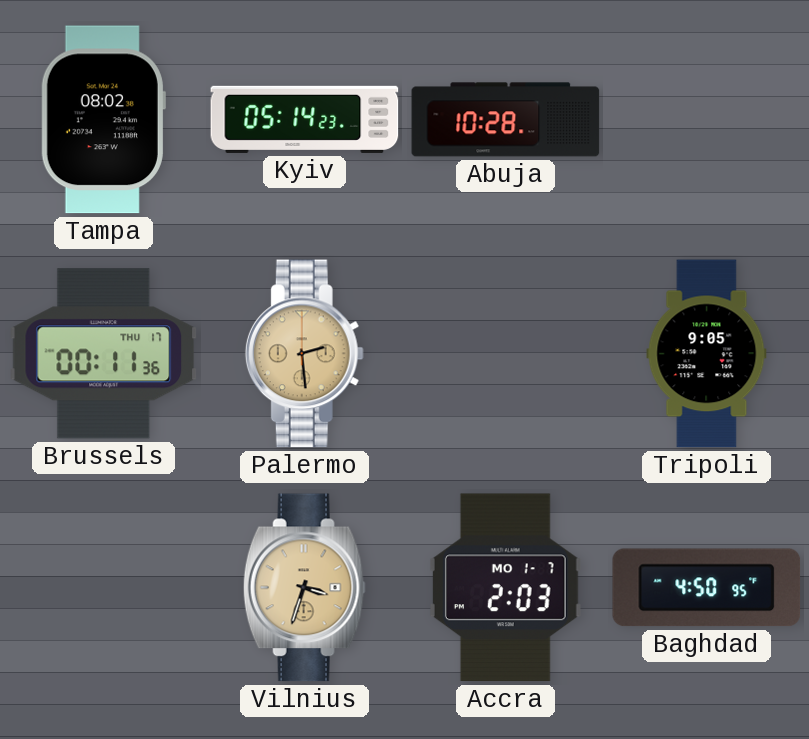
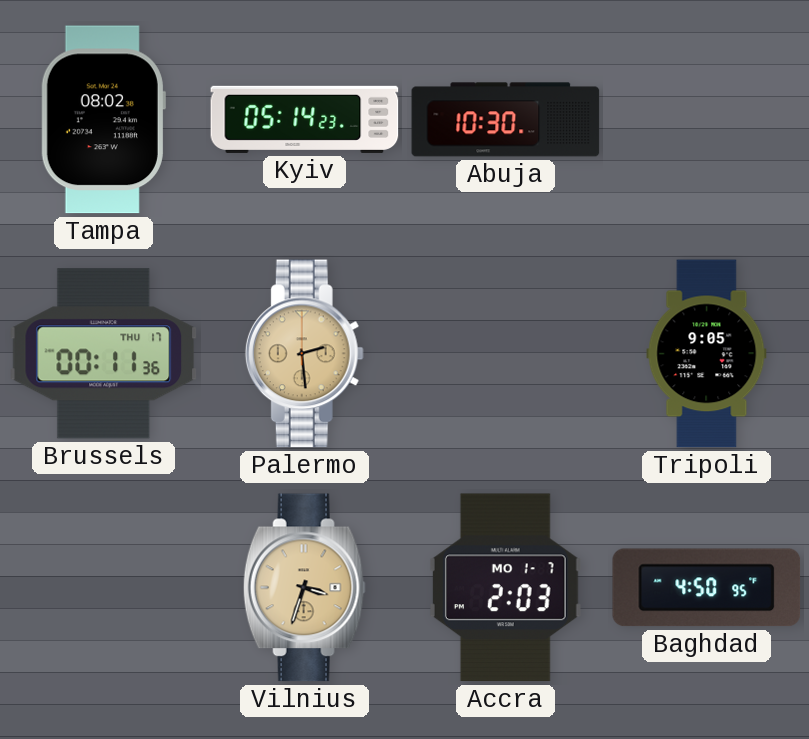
Abuja: 10:28 -> 10:30 (506, 120)
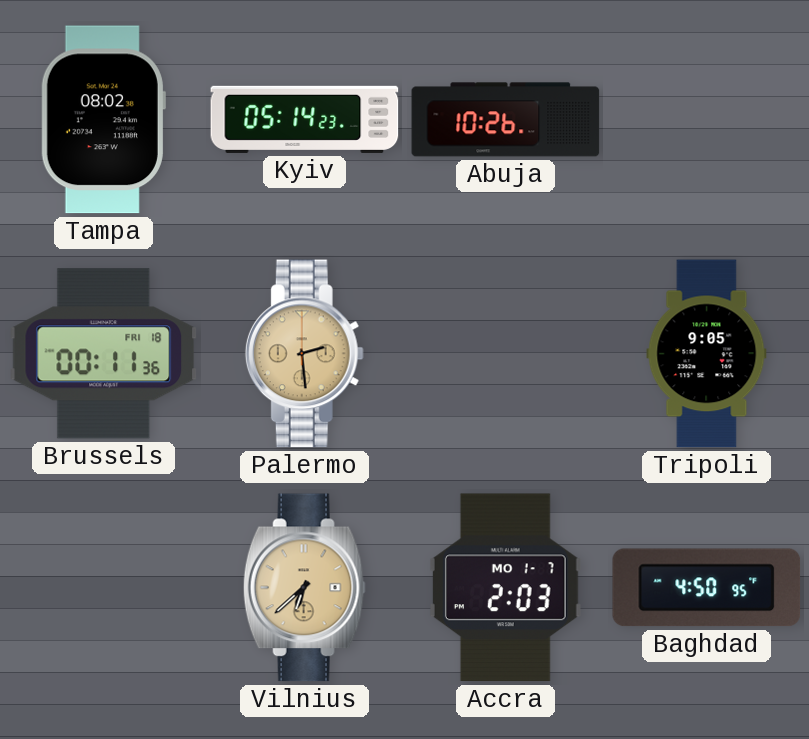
Abuja: 10:30 -> 10:26 (506, 120)
Brussels date: THU 17 -> FRI 18 (104, 354)
Vilnius: 3:33 -> 6:38 (304, 588)
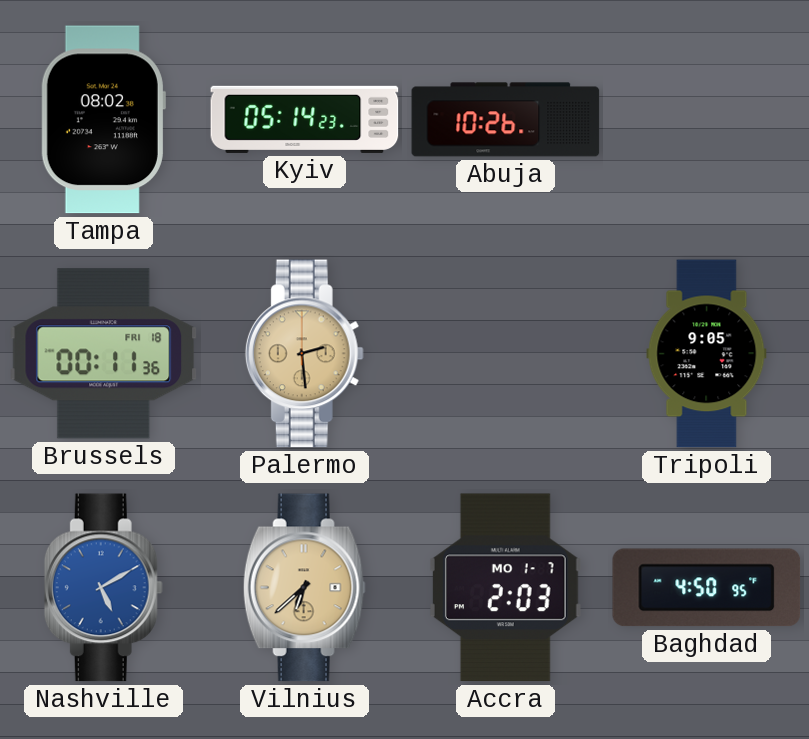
Nashville: none -> 5:10 (103, 588)
